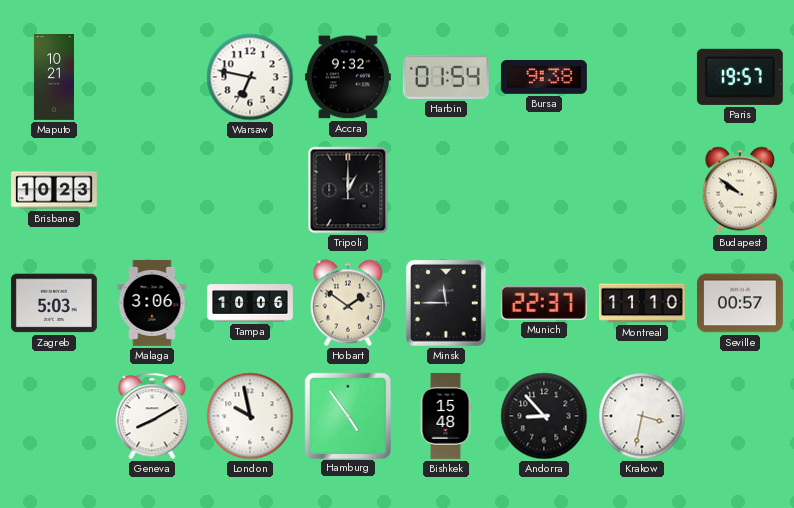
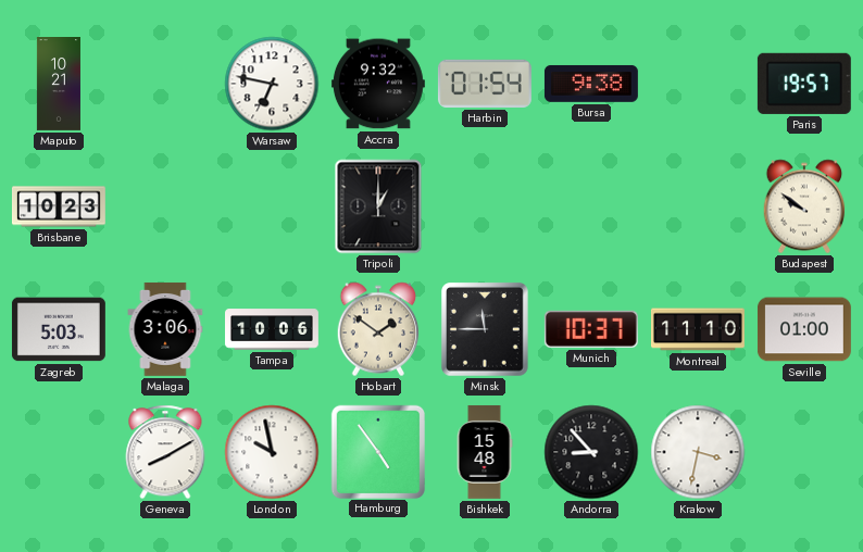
Munich: 22:37 -> 10:37 (591, 329)
Seville: 00:57 -> 01:00 (804, 329)
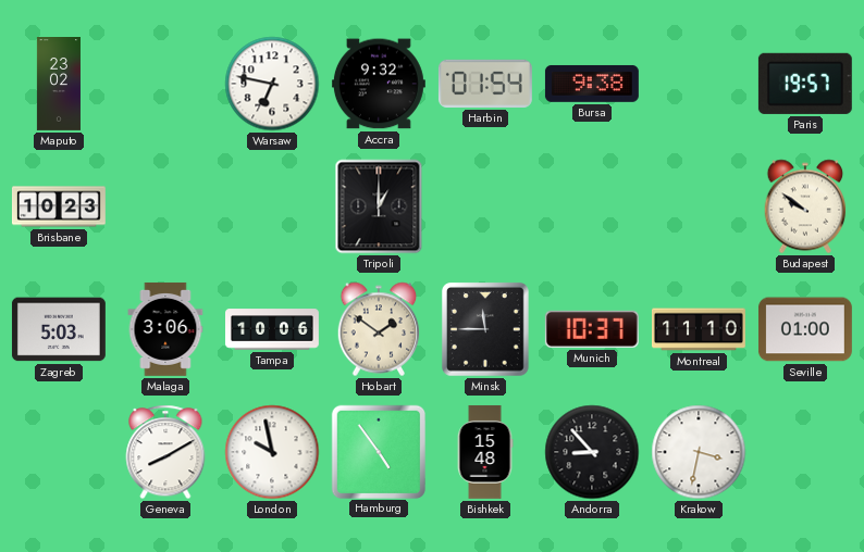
Maputo: 10:21 -> 23:02 (59, 85)
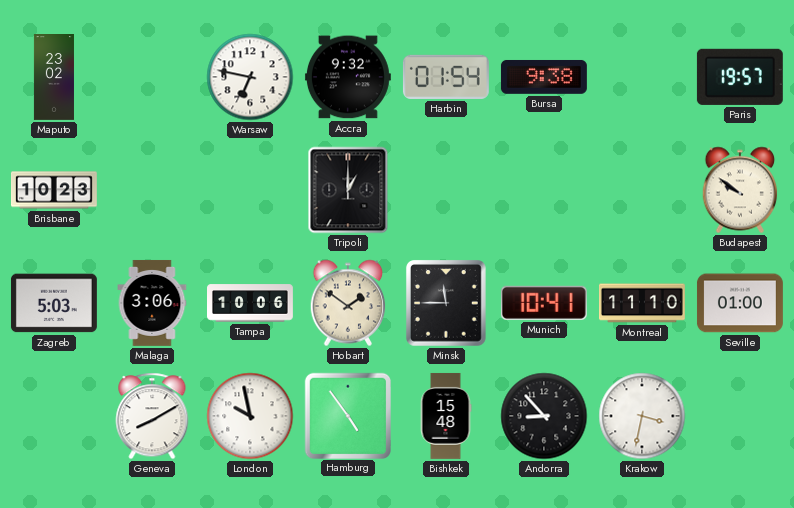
Munich: 10:37 -> 10:41 (544, 303)
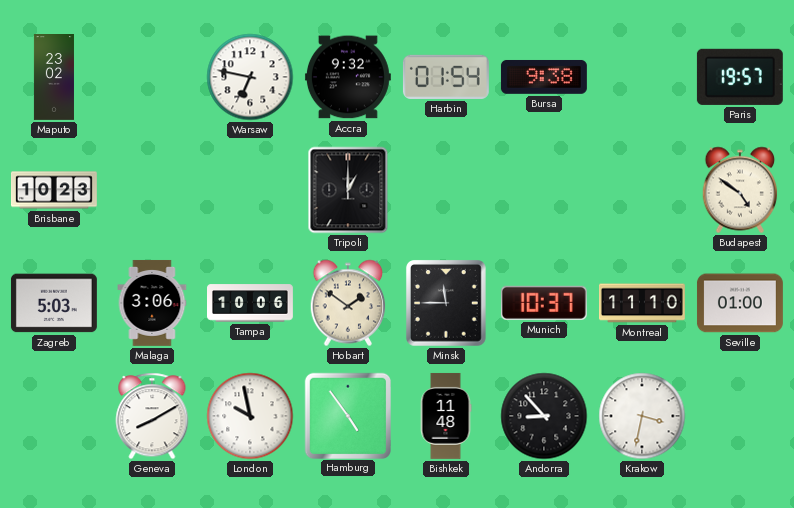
Budapest: 9:51 -> 4:51 (740, 190)
Munich: 10:41 -> 10:37 (544, 303)
Bishkek: 15:48 -> 11:48 (446, 416)
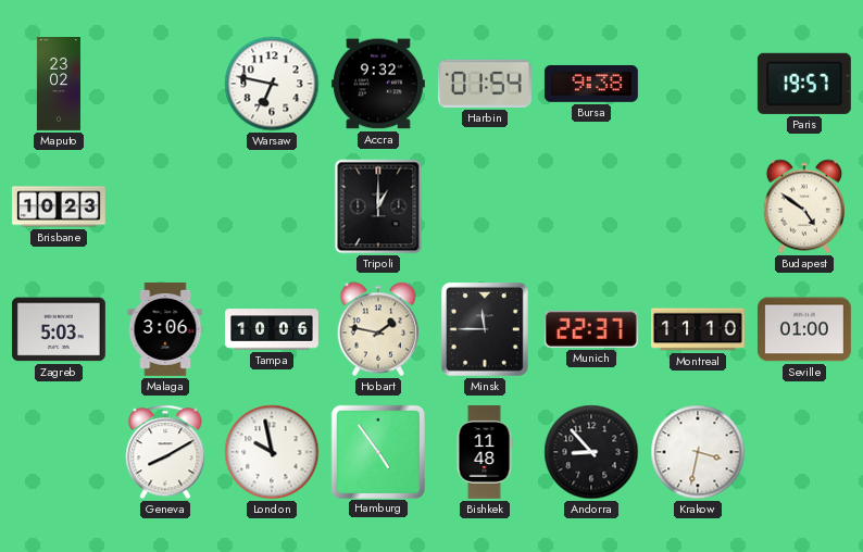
Hobart: 1:51 -> 1:47 (378, 329)
Munich: 10:37 -> 22:37 (591, 329)
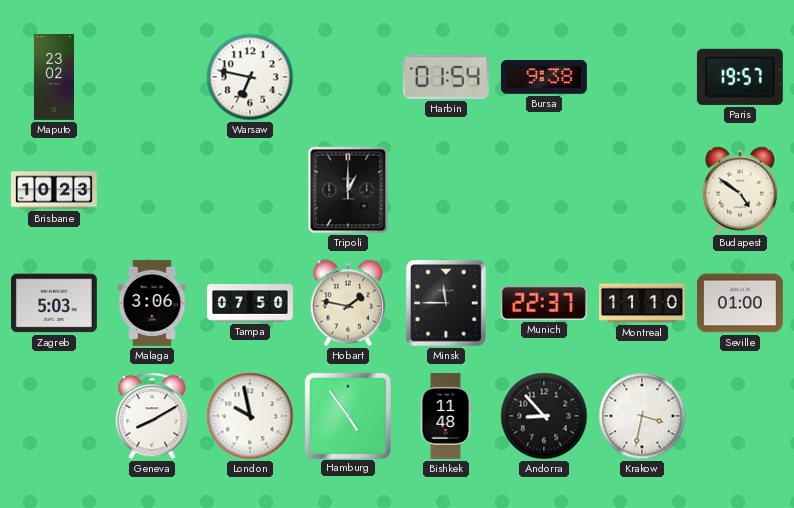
Accra: 9:32 -> none (378, 84)
Tampa: 10:06 -> 07:50 (251, 303)
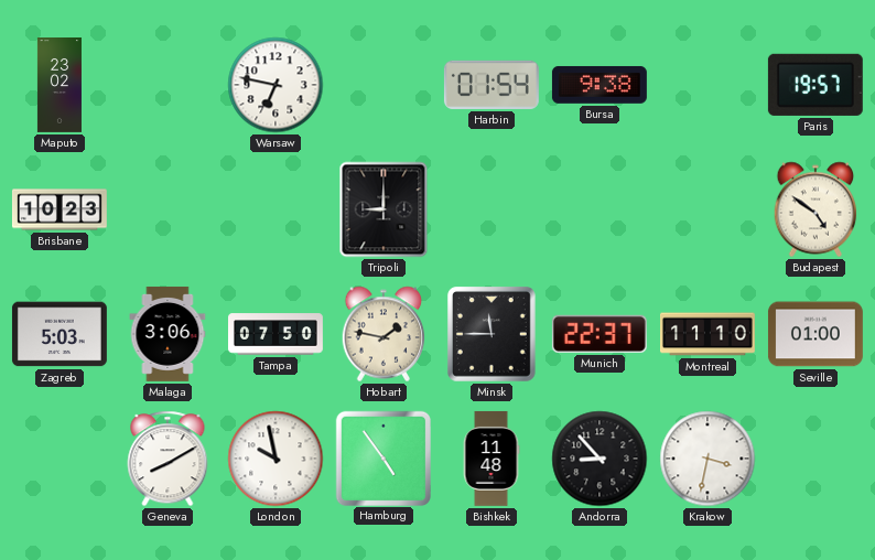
Tripoli: 1:00 -> 9:00 (384, 209)
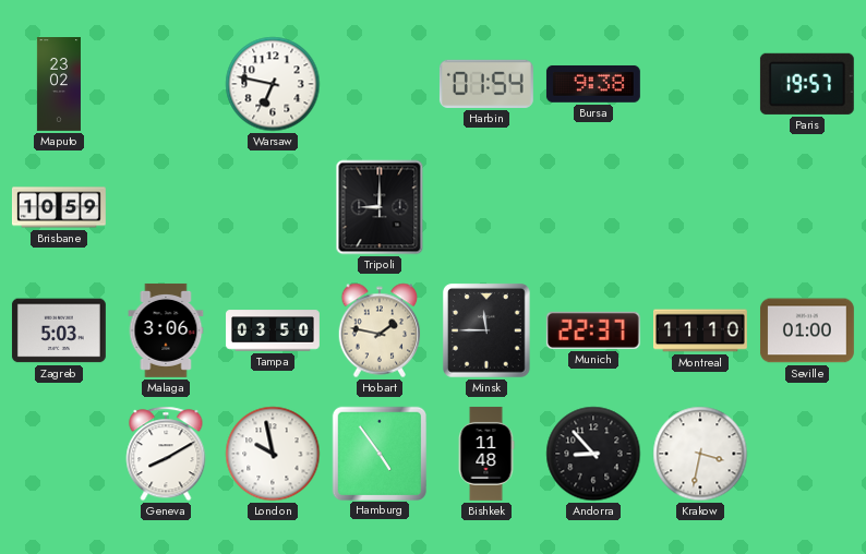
Brisbane: 10:23 -> 10:59 (59, 207)
Budapest: 4:51 -> none (815, 209)
Tampa: 07:50 -> 03:50 (274, 330)
